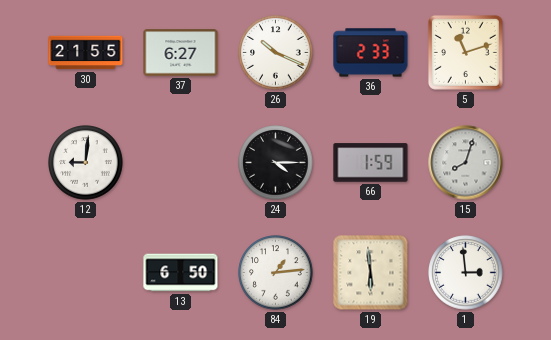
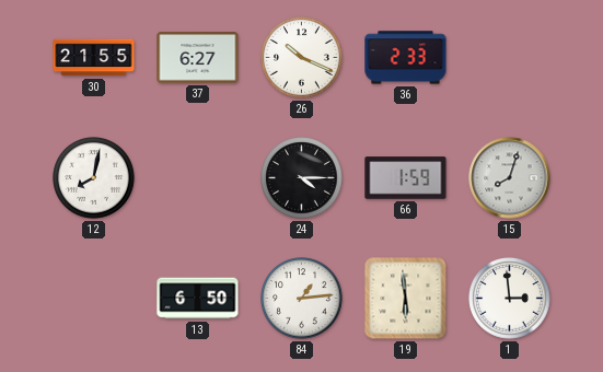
5: 11:12 -> none (465, 52)
12: 9:01 -> 8:02 (94, 178)
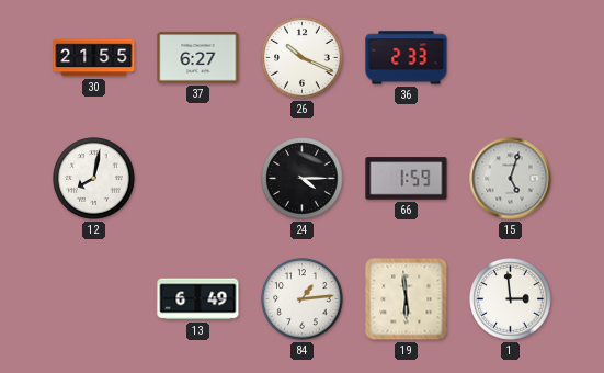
15: 8:03 -> 5:03 (511, 179)
13: 6:50 -> 6:49 (198, 299)
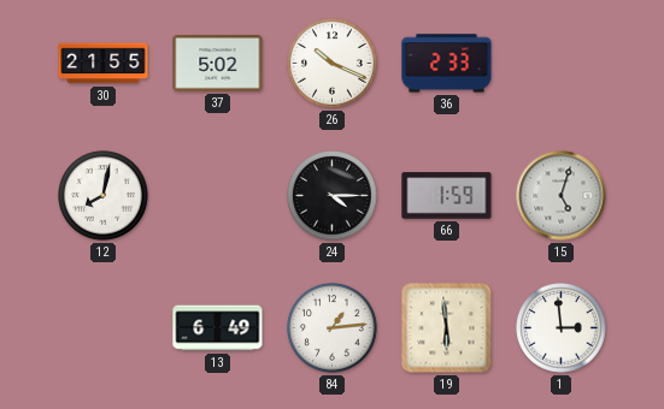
37: 6:27 -> 5:02 (218, 64)
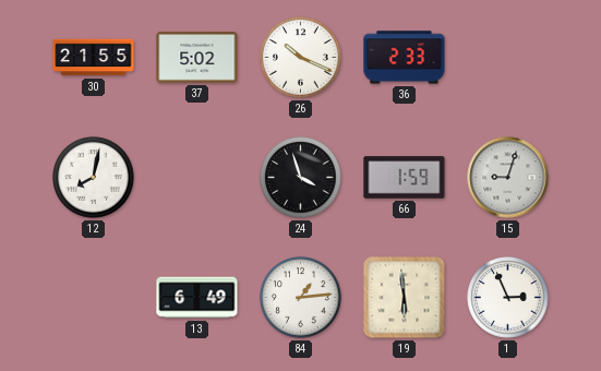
24: 4:15 -> 3:57 (301, 178)
15: 5:03 -> 9:03 (508, 178)
1: 2:59 -> 2:56 (508, 298)
